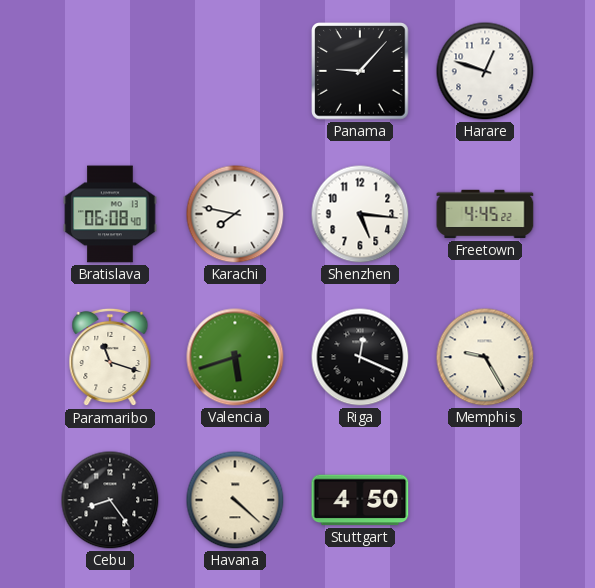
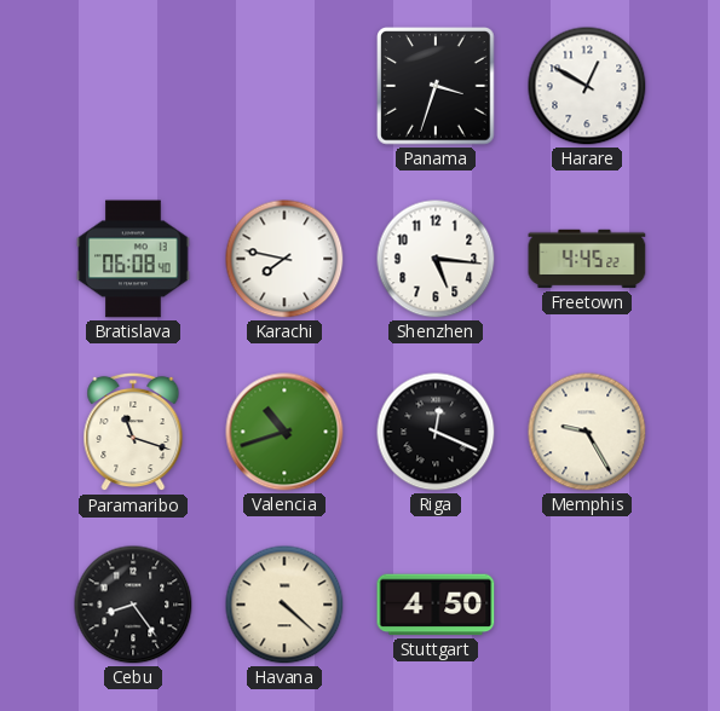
Panama: 9:07 -> 3:33 (436, 86)
Harare: 12:48 -> 12:50 (587, 86)
Valencia: 5:42 -> 10:42 (284, 432)
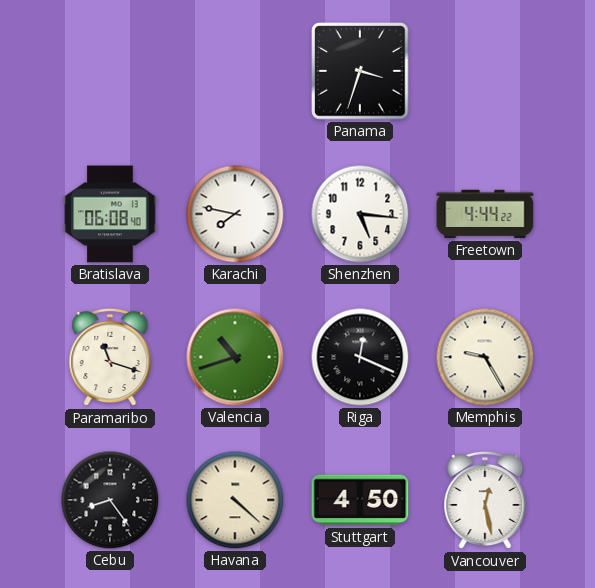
Harare: 12:50 -> none (587, 86)
Freetown: 4:45 -> 4:44 (485, 214)
Vancouver: none -> 12:28 (485, 500)
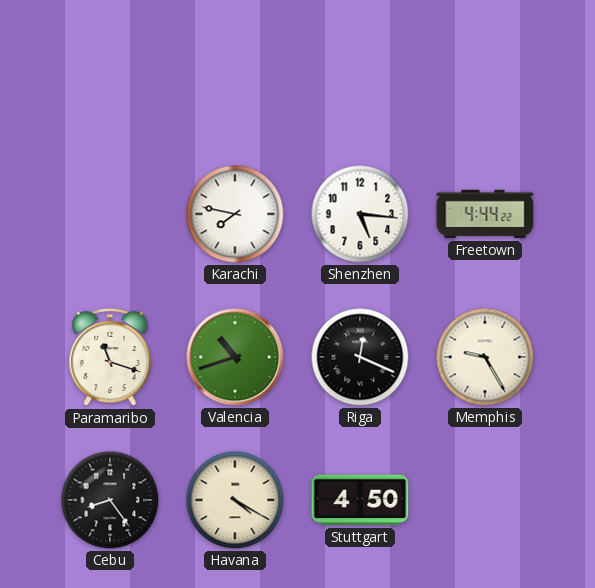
Panama: 3:33 -> none (360, 71)
Bratislava: 06:08 -> none (110, 214)
Havana: 4:22 -> 4:20 (235, 500)
Vancouver: 12:28 -> none (485, 500)
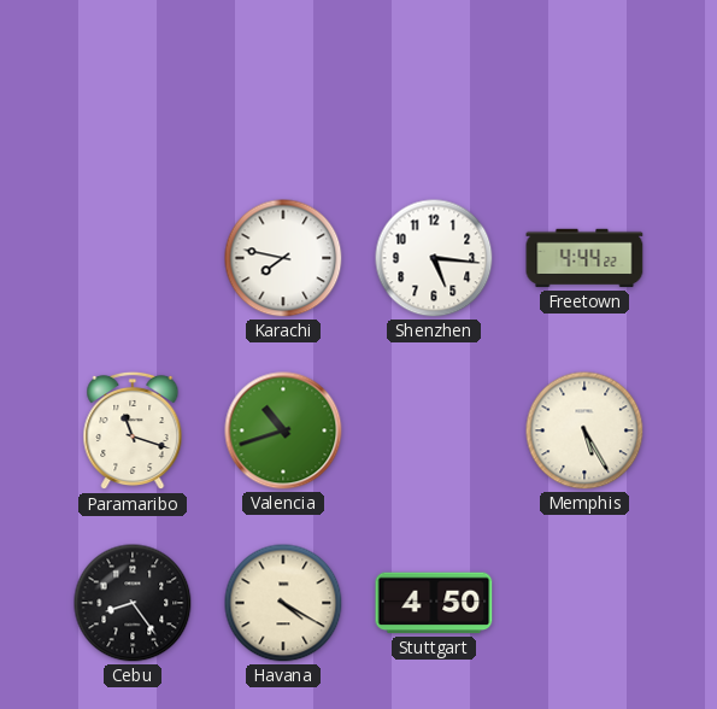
Riga: 12:19 -> none (360, 357)
Memphis: 9:25 -> 5:25 (584, 430)
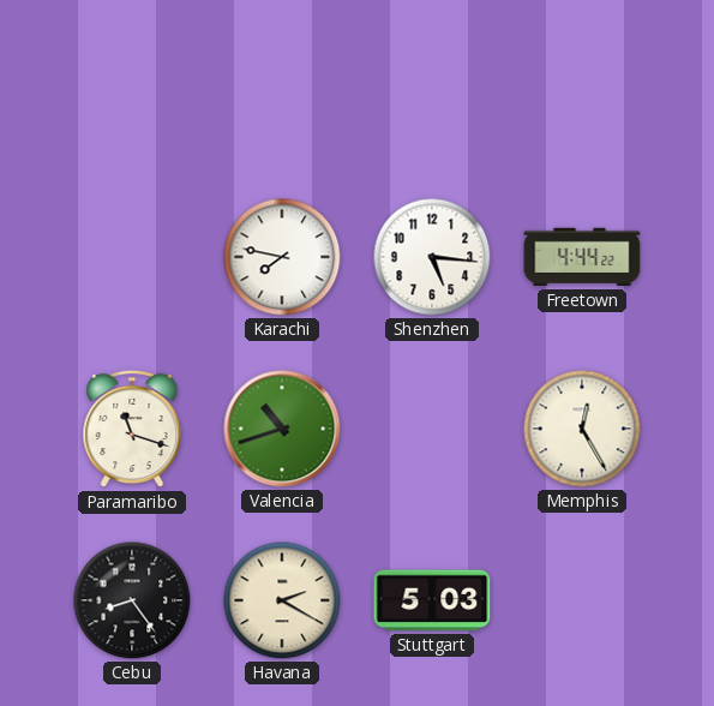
Memphis: 5:25 -> 12:25 (582, 429)
Havana: 4:20 -> 2:20 (282, 600)
Stuttgart: 4:50 -> 5:03 (432, 600)
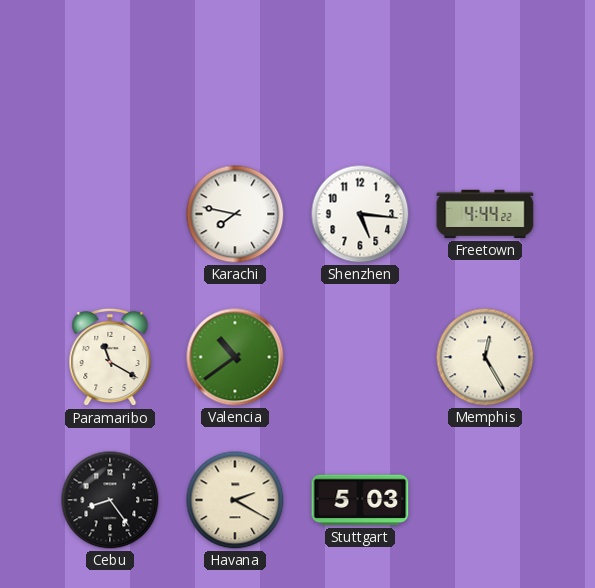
Paramaribo: 11:18 -> 11:20 (110, 357)
Valencia: 10:42 -> 10:39 (235, 357)
